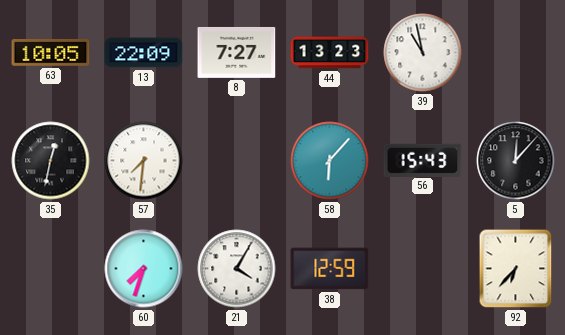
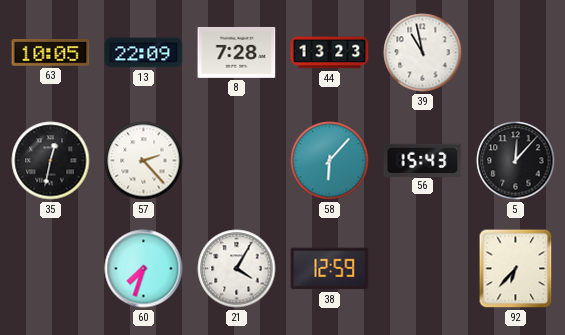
8: 7:27 -> 7:28 (237, 52)
57: 7:31 -> 2:23 (144, 161)
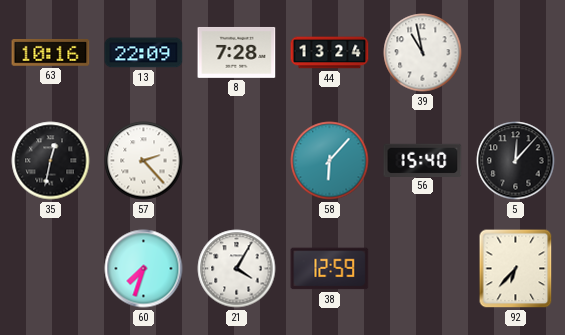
63: 10:05 -> 10:16 (51, 53)
44: 13:23 -> 13:24 (330, 53)
56: 15:43 -> 15:40 (423, 160)
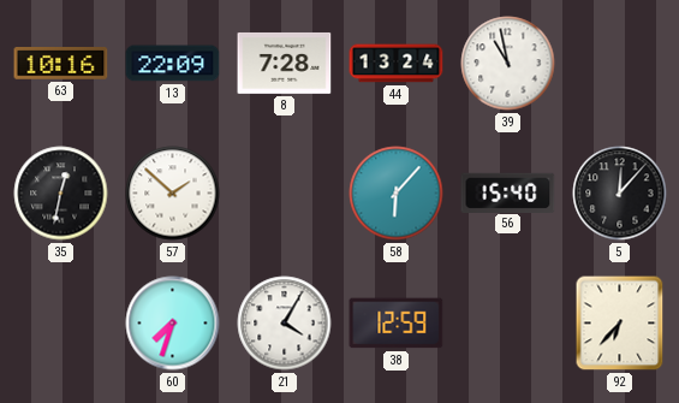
57: 2:23 -> 1:52 (173, 194)
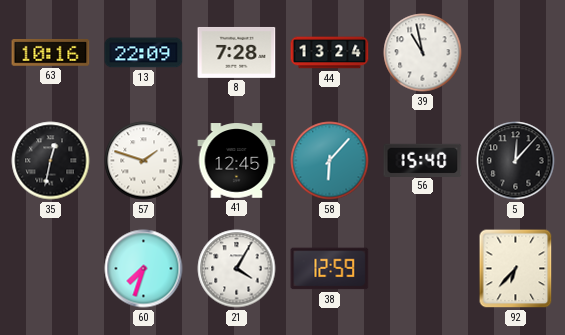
57: 1:52 -> 1:48 (144, 161)
41: none -> 12:45 (237, 161)
